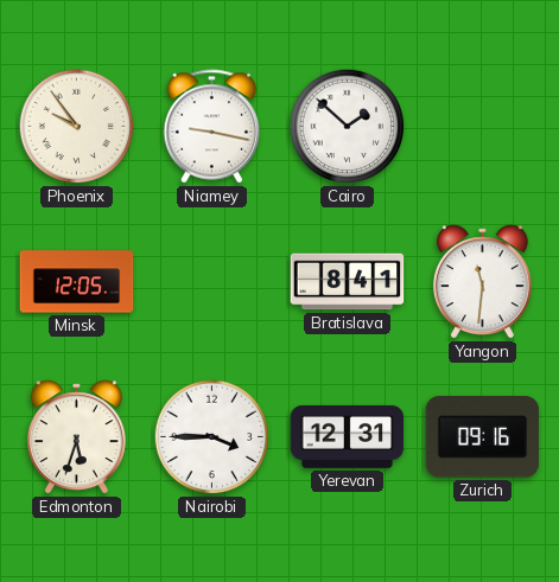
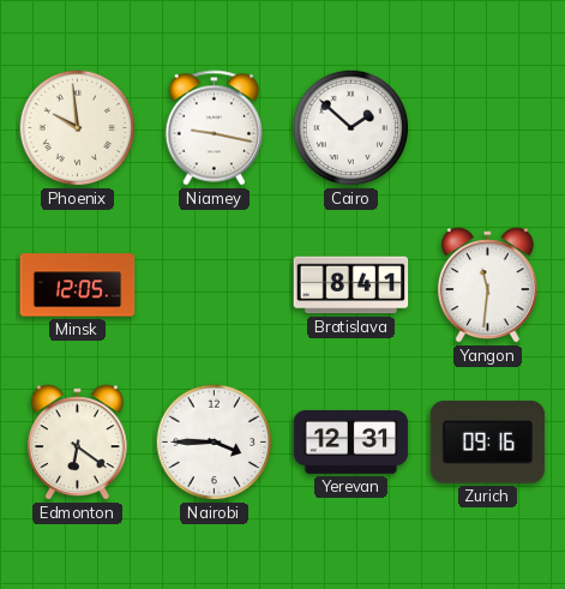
Phoenix: 9:54 -> 9:59 (78, 128)
Edmonton: 5:33 -> 6:21 (77, 443)
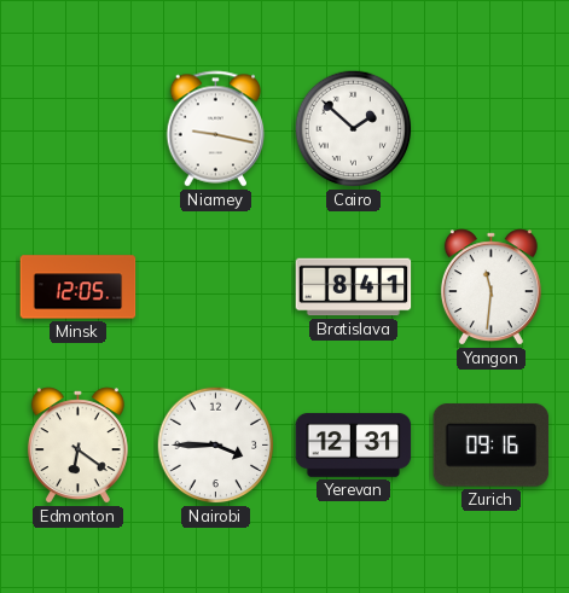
Phoenix: 9:59 -> none (78, 128)
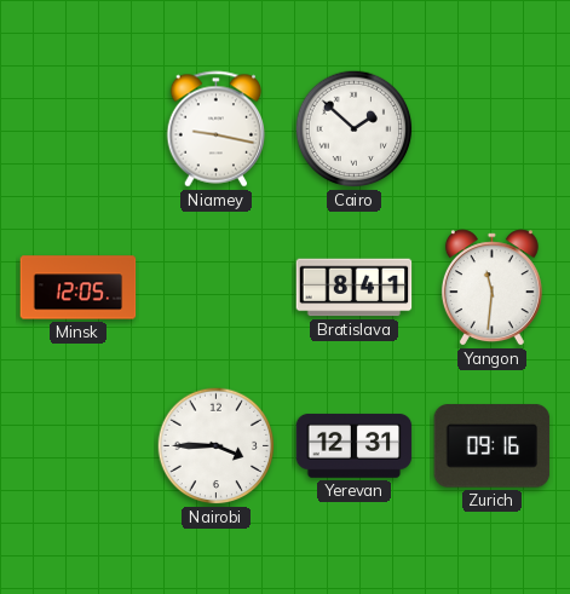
Edmonton: 6:21 -> none (77, 446)
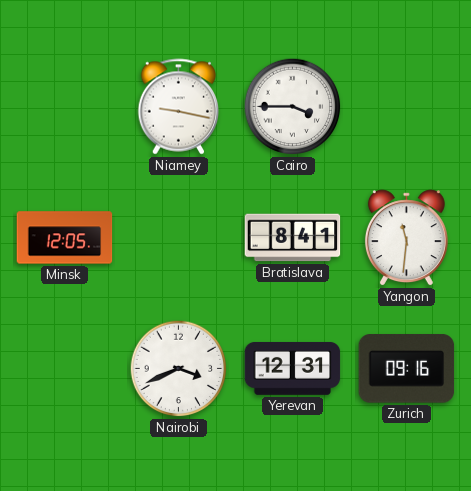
Cairo: 1:52 -> 3:45 (293, 107)
Nairobi: 3:45 -> 3:41 (179, 369)
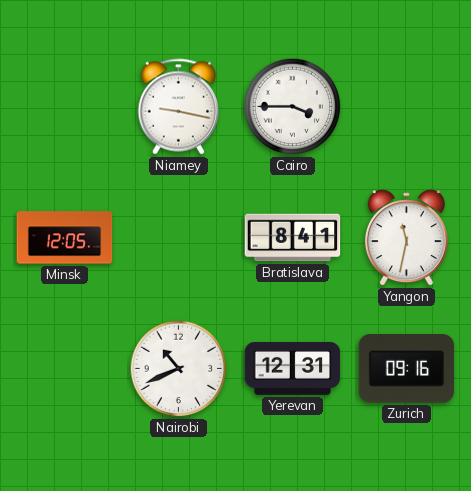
Yangon: 11:31 -> 11:32 (406, 238)
Nairobi: 3:41 -> 10:41 (179, 369)
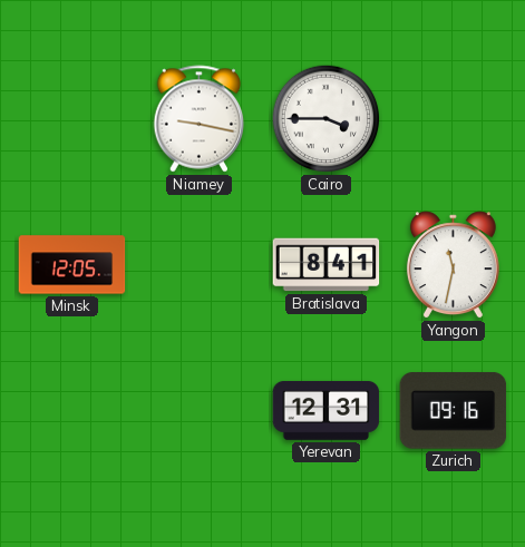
Nairobi: 10:41 -> none (179, 369)
